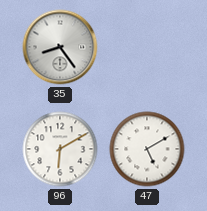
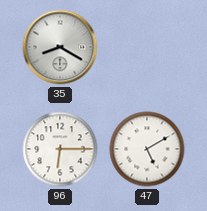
35: 8:24 -> 8:20 (60, 47)
96: 6:10 -> 6:15 (60, 149)
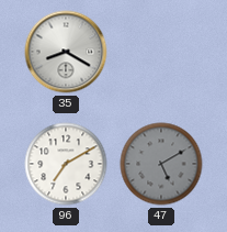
96: 6:15 -> 7:10 (66, 164)
47 dial: white -> grey (161, 164)
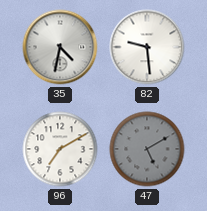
35: 8:20 -> 4:32 (60, 47)
82: none -> 9:29 (147, 47)
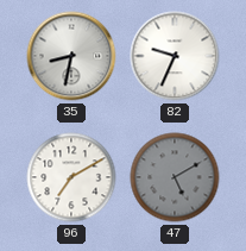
35: 4:32 -> 8:32 (71, 56)
82: 9:29 -> 9:34 (175, 56)
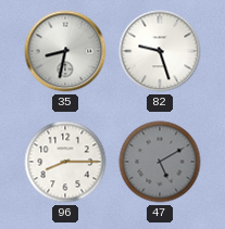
82: 9:34 -> 9:27 (160, 51)
96: 7:10 -> 8:15 (65, 162)
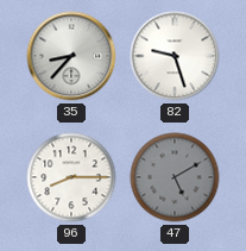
35: 8:32 -> 8:37 (71, 56)
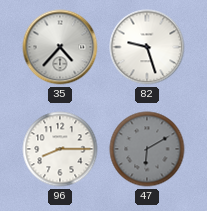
35: 8:37 -> 4:37 (60, 47)
47: 5:10 -> 6:10 (147, 149)
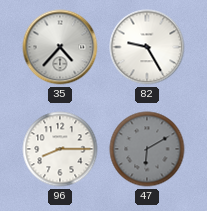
82: 9:27 -> 9:25 (147, 47)
